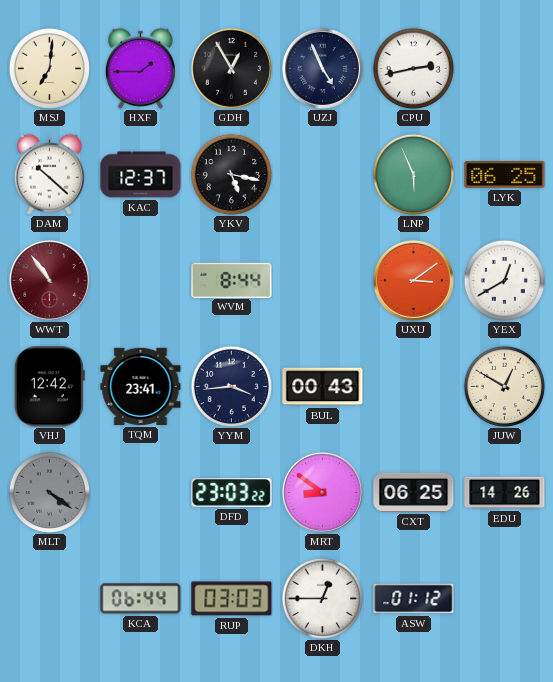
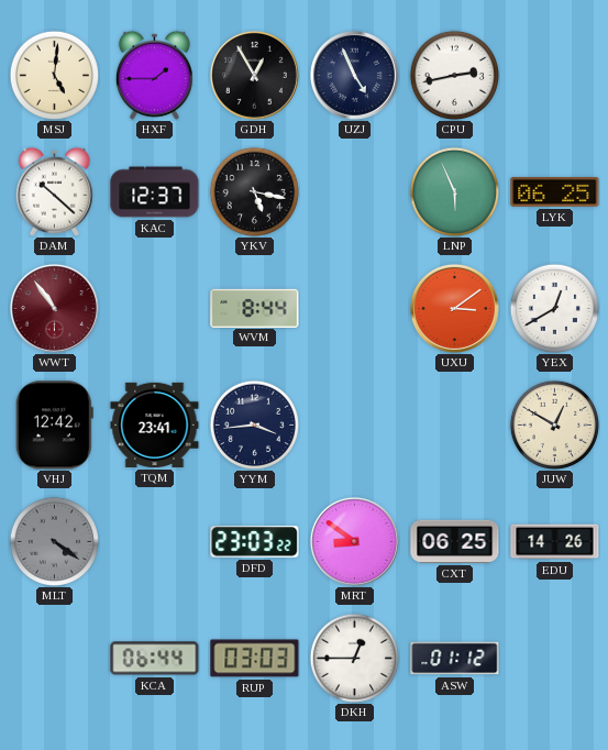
MSJ: 7:01 -> 5:01 (54, 75)
BUL: 00:43 -> none (323, 387)
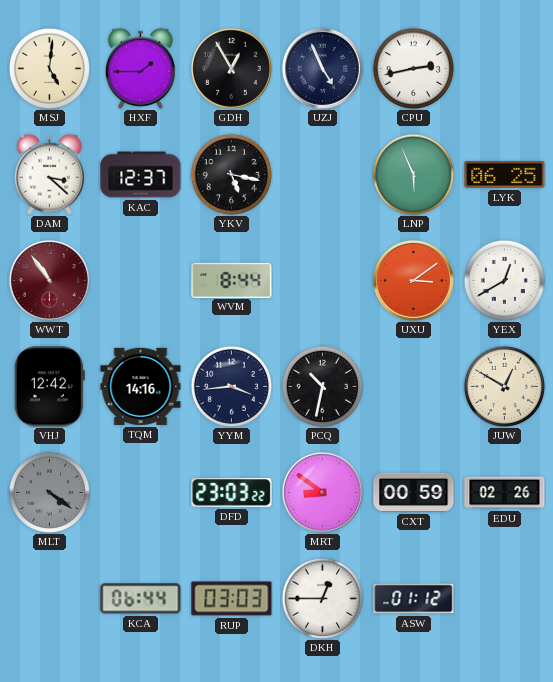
DAM: 10:22 -> 3:22 (49, 174)
TQM: 23:41 -> 14:16 (141, 386)
PCQ: none -> 10:32 (322, 386)
CXT: 06:25 -> 00:59 (414, 492)
EDU: 14:26 -> 02:26 (505, 493)
